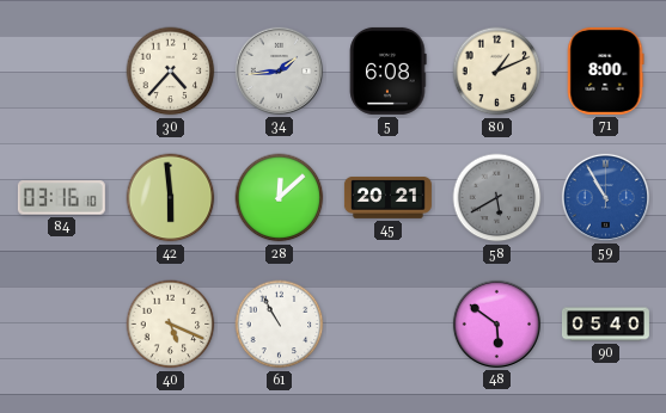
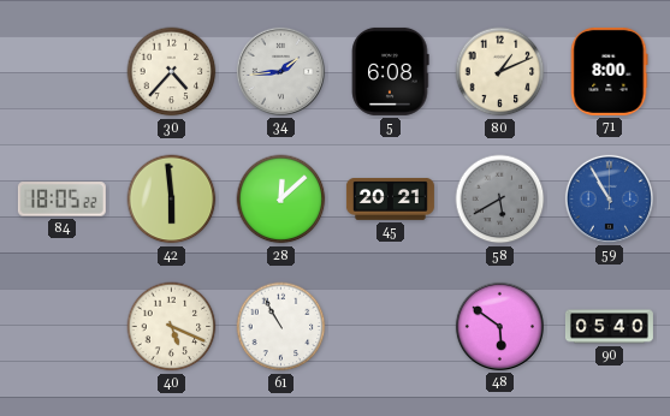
84: 03:16 -> 18:05 (61, 200)
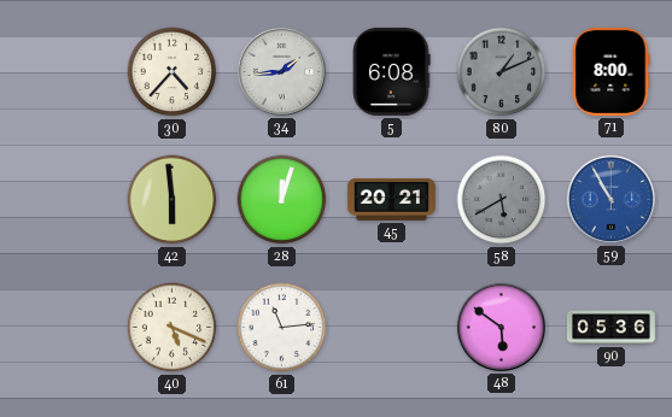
80 dial: cream -> grey (502, 72)
84: 18:05 -> none (61, 200)
28: 12:08 -> 12:03 (282, 200)
61: 10:55 -> 11:14 (282, 328)
90: 05:40 -> 05:36 (610, 328)
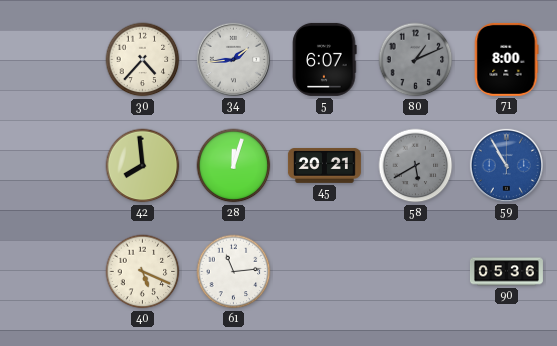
5: 6:08 -> 6:07 (325, 59)
42: 5:59 -> 7:59 (143, 166)
48: 5:51 -> none (501, 327)
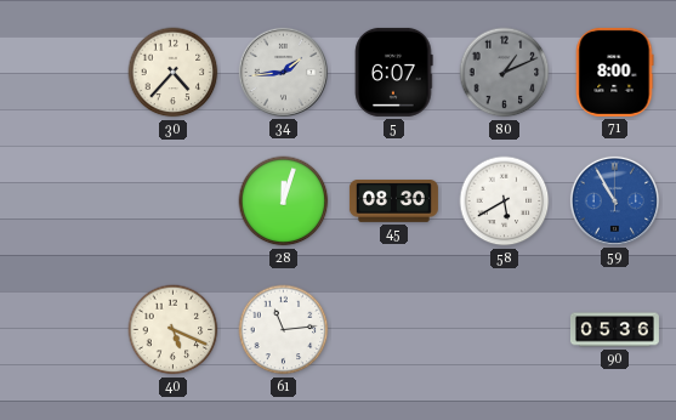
42: 7:59 -> none (143, 166)
45: 20:21 -> 08:30 (393, 202)
58 dial: grey -> white (505, 202)
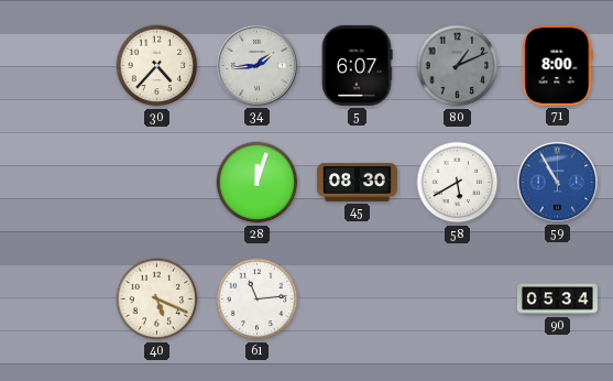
90: 05:36 -> 05:34 (557, 300)
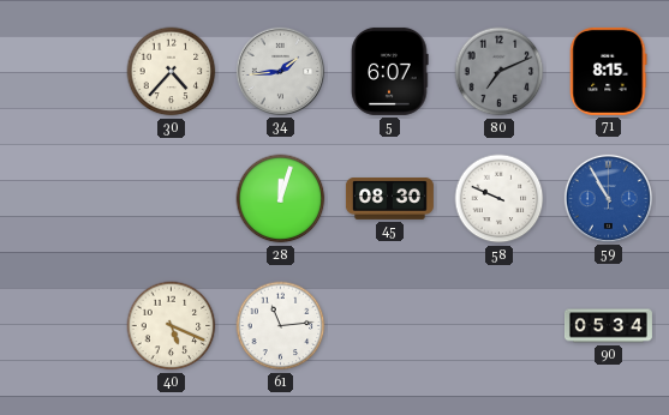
80: 1:11 -> 7:11 (500, 72)
71: 8:00 -> 8:15 (608, 71)
58: 5:40 -> 9:49 (500, 199)
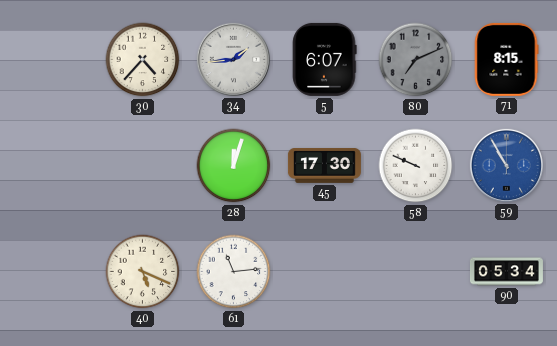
45: 08:30 -> 17:30 (324, 166)
